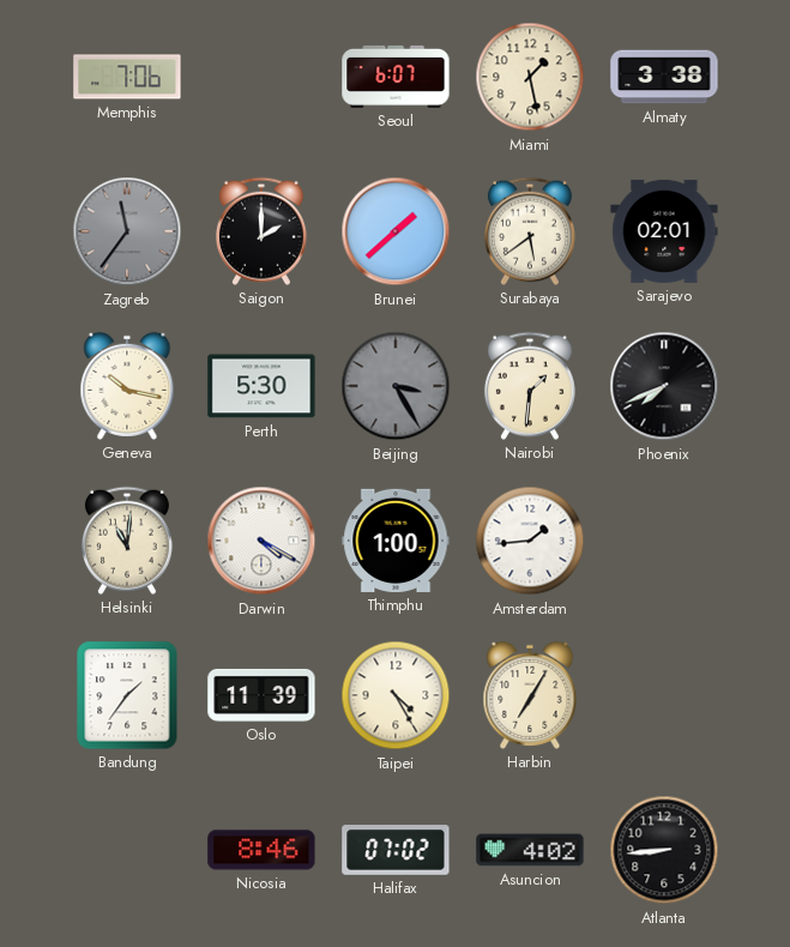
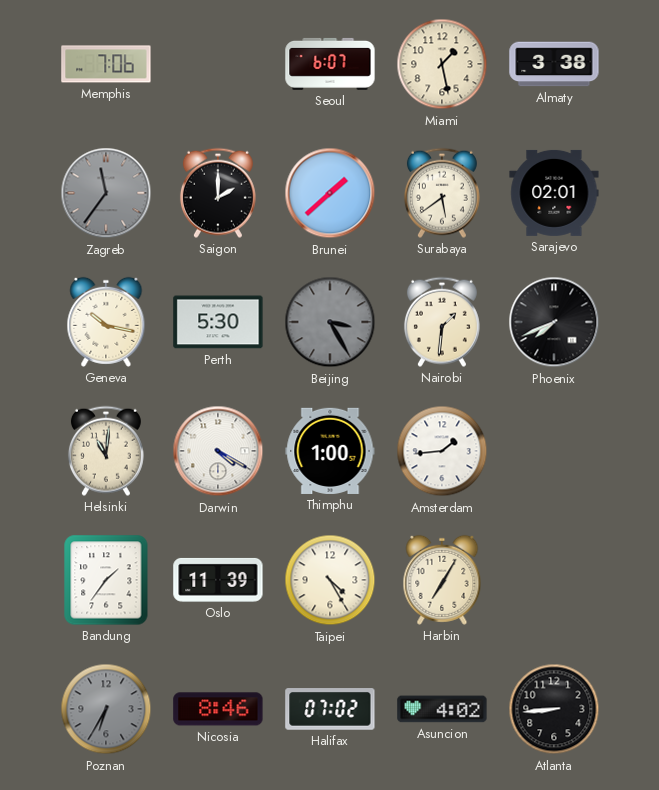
Poznan: none -> 6:35 (106, 709)
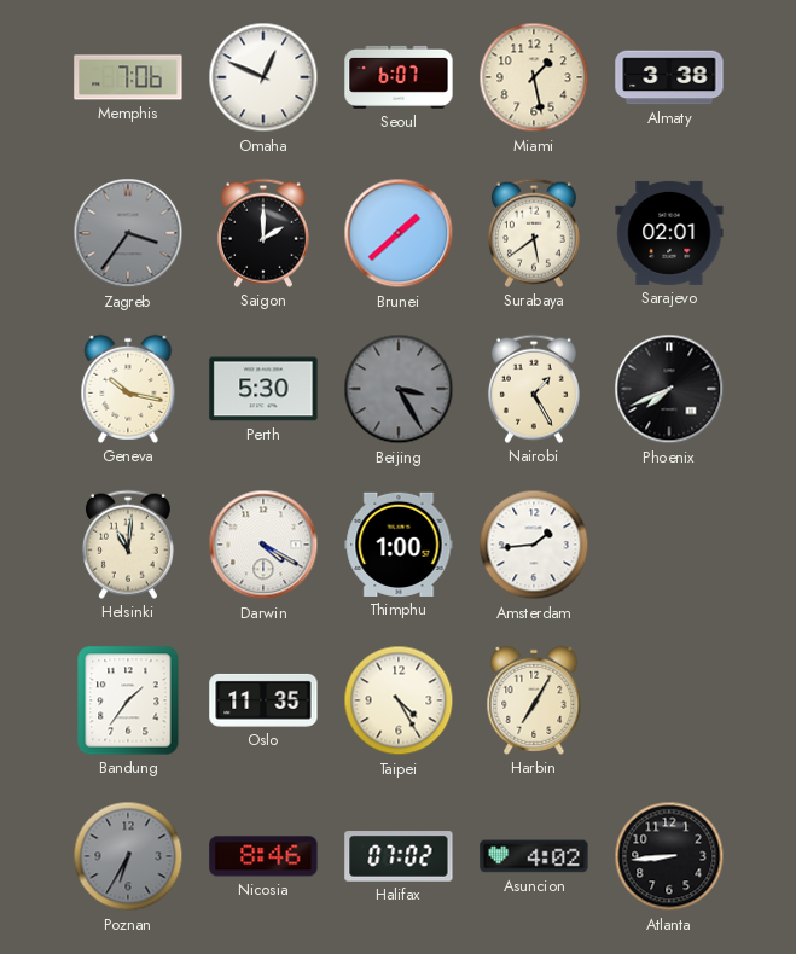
Omaha: none -> 12:49 (263, 77)
Zagreb: 11:36 -> 3:36 (128, 233)
Nairobi: 1:31 -> 1:25 (534, 389)
Oslo: 11:39 -> 11:35 (263, 700)
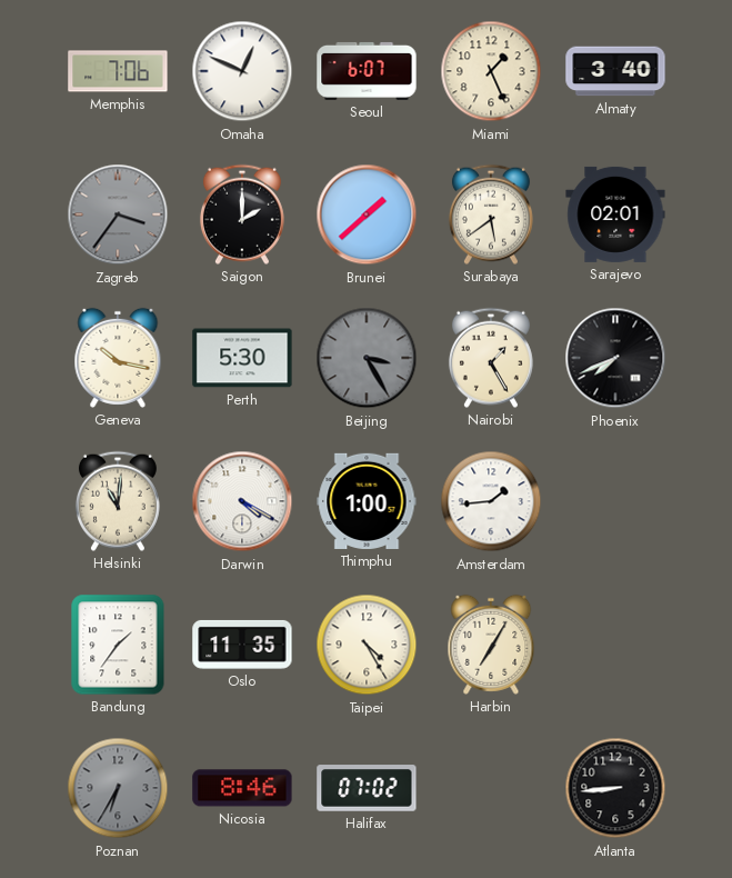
Miami: 1:28 -> 1:26 (491, 71)
Almaty: 3:38 -> 3:40 (615, 71)
Asuncion: 4:02 -> none (534, 856)
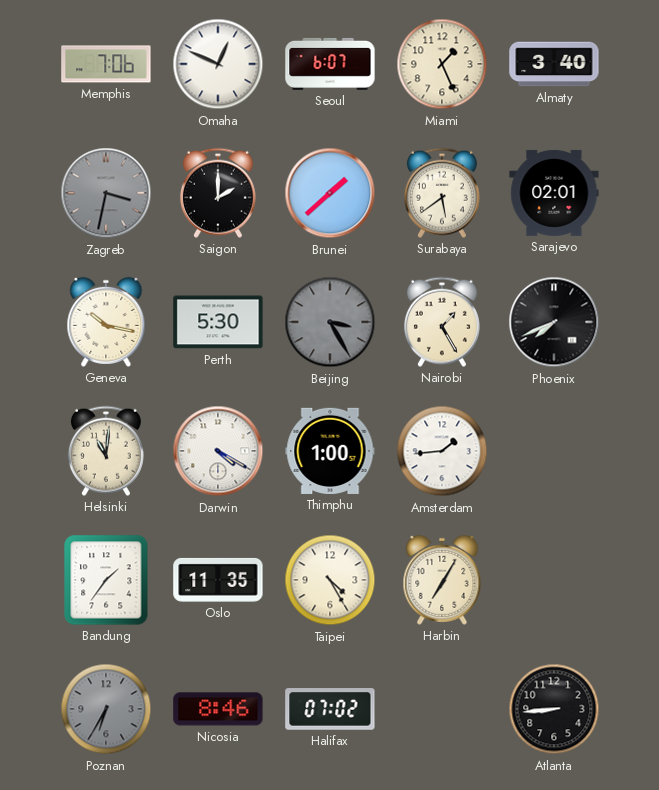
Zagreb: 3:36 -> 3:32 (106, 193)
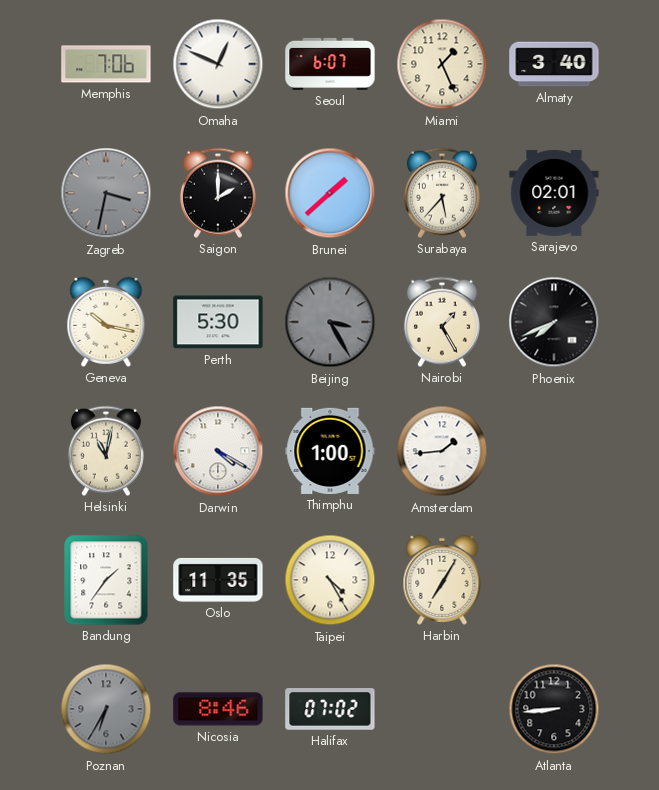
Surabaya: 5:39 -> 5:37 (442, 193)
Helsinki: 11:01 -> 11:02 (106, 451)
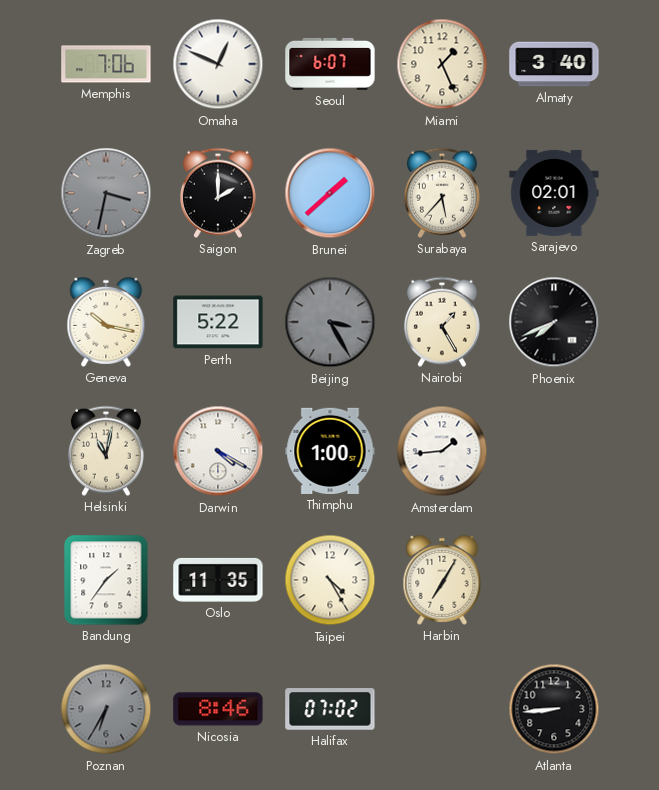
Perth: 5:30 -> 5:22 (218, 322)
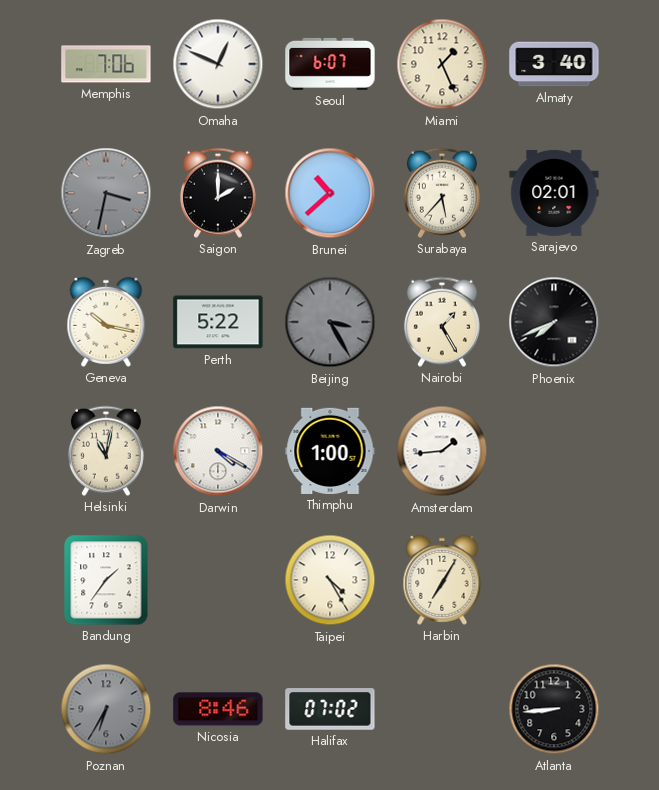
Brunei: 1:38 -> 10:38 (330, 193)
Oslo: 11:35 -> none (218, 580)
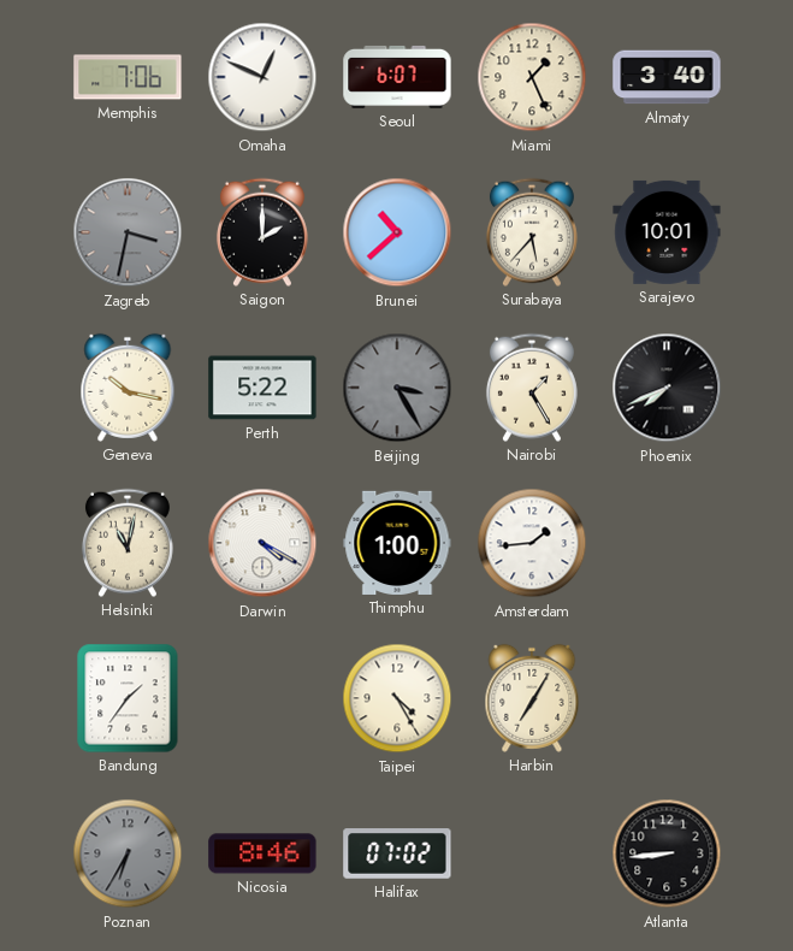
Sarajevo: 02:01 -> 10:01 (667, 232)
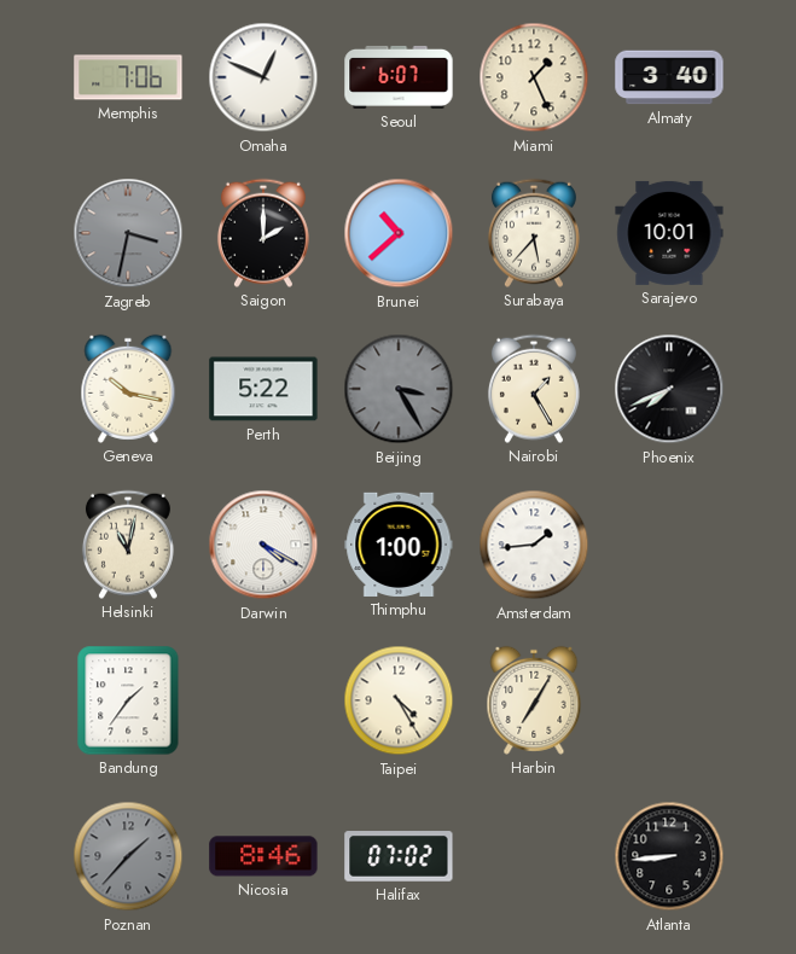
Poznan: 6:35 -> 1:37 (128, 856)
